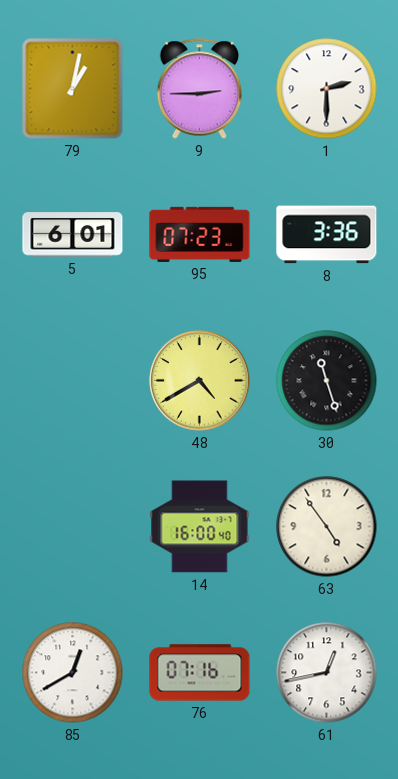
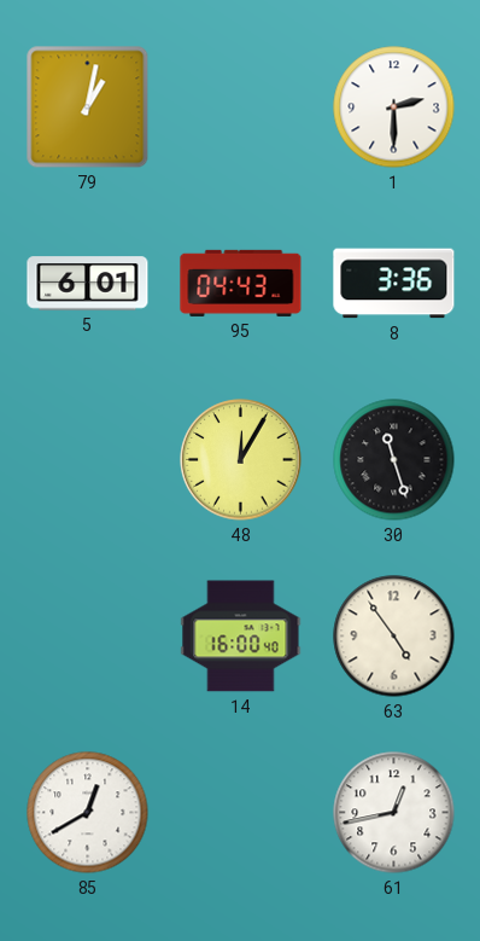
9: 2:45 -> none (200, 89)
95: 07:23 -> 04:43 (241, 283)
48: 4:40 -> 12:05 (241, 460)
76: 07:16 -> none (200, 673)
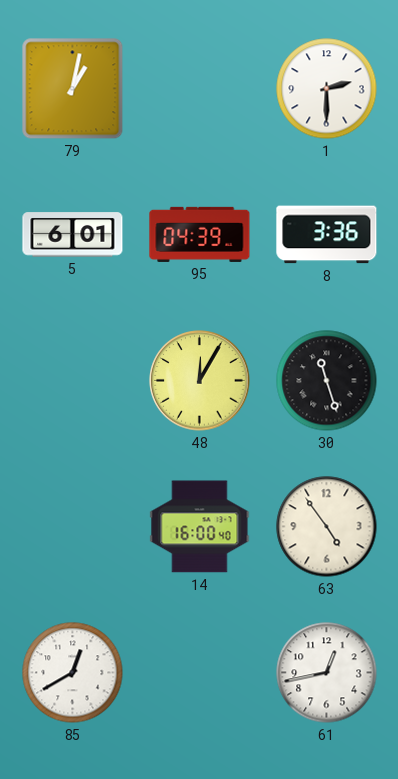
95: 04:43 -> 04:39 (200, 234)
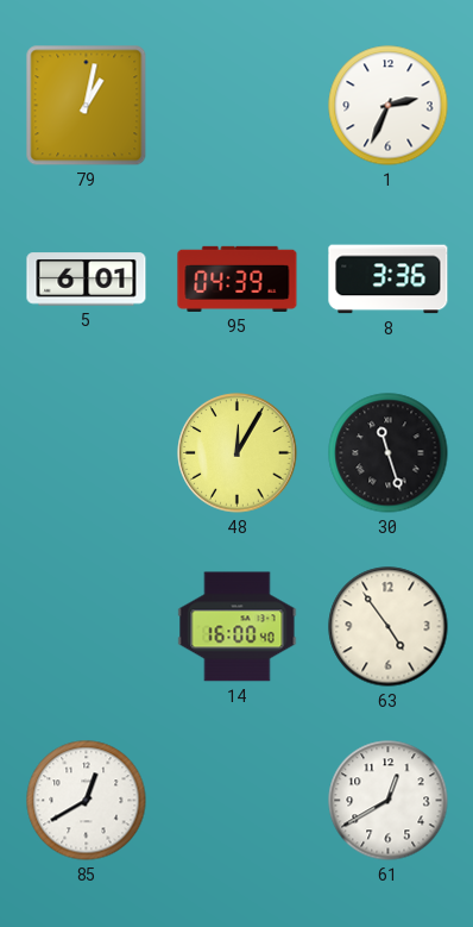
1: 2:30 -> 2:34 (389, 106)
61: 12:43 -> 12:40 (389, 801)
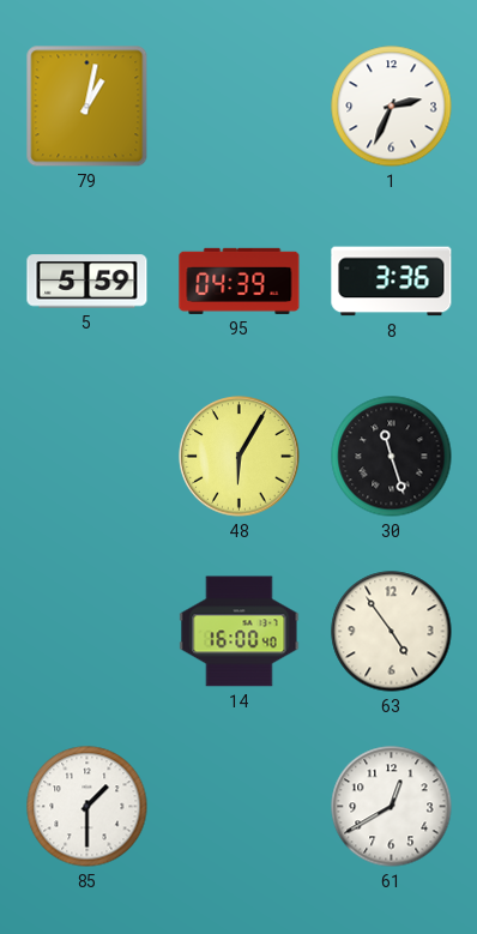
5: 6:01 -> 5:59 (87, 282)
48: 12:05 -> 6:05 (240, 457)
85: 12:40 -> 1:30 (87, 807)
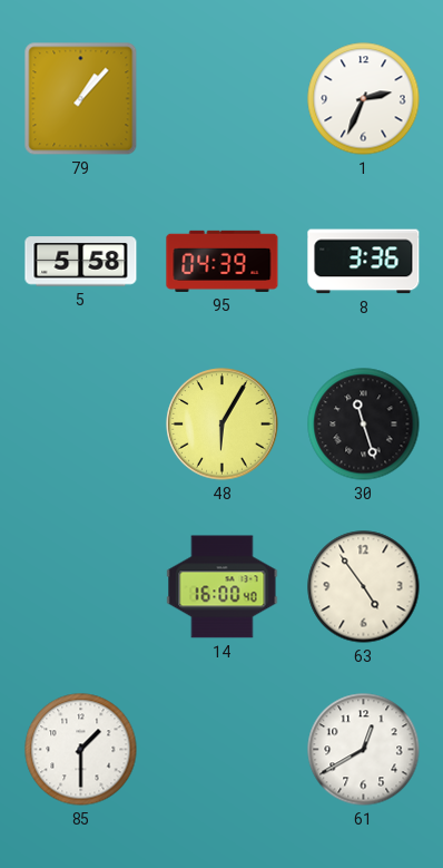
79: 1:02 -> 1:07 (81, 99)
5: 5:59 -> 5:58 (81, 262)
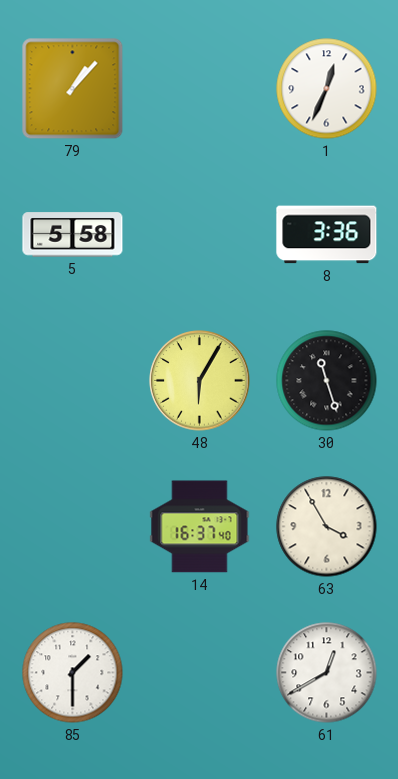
1: 2:34 -> 12:34 (327, 89)
95: 04:39 -> none (223, 261)
14: 16:00 -> 16:37 (200, 527)
63: 4:54 -> 3:55 (327, 527)
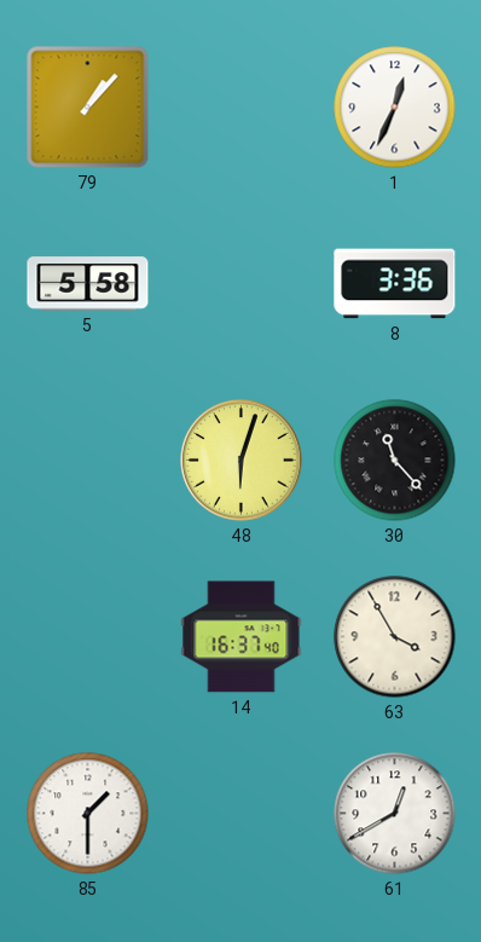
48: 6:05 -> 6:03 (242, 461)
30: 11:27 -> 11:23 (395, 461)
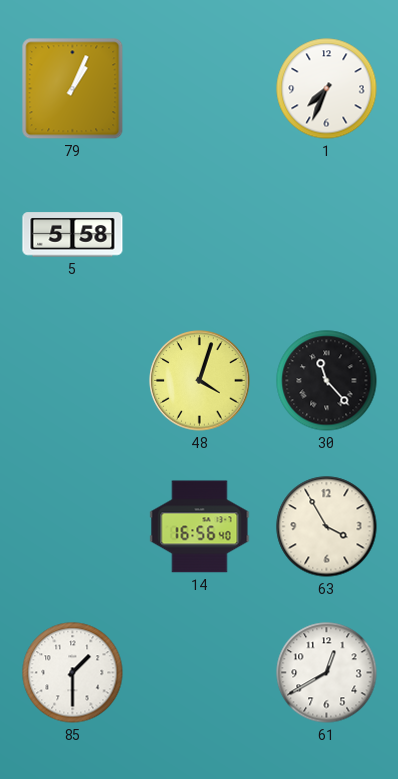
79: 1:07 -> 1:04 (73, 89)
1: 12:34 -> 7:34 (327, 89)
8: 3:36 -> none (395, 284)
48: 6:03 -> 4:03 (200, 381)
14: 16:37 -> 16:56 (200, 527)
